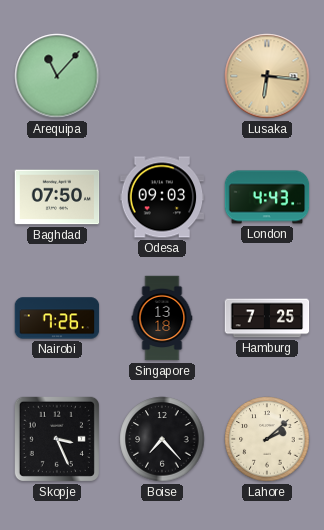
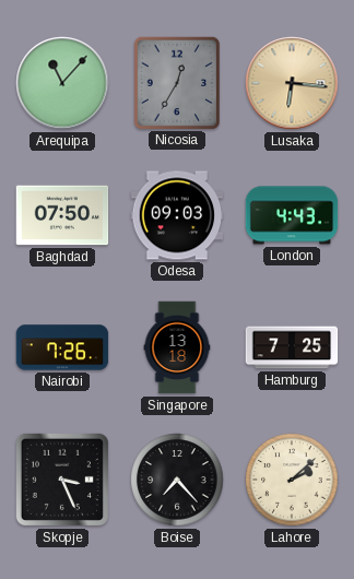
Nicosia: none -> 12:35 (176, 82)
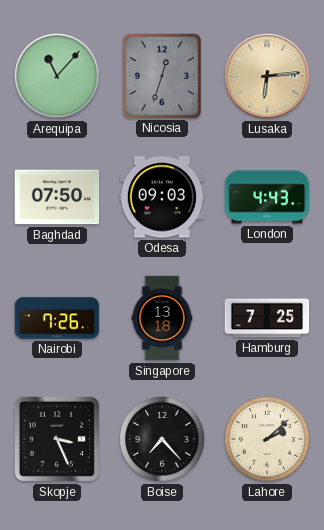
Nicosia: 12:35 -> 12:33 (161, 75)
Lusaka: 6:16 -> 6:14 (267, 76)
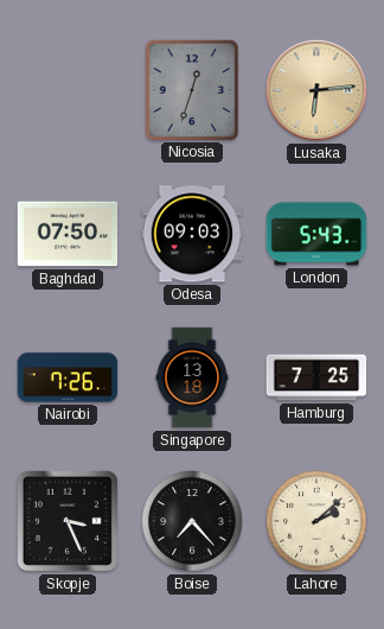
Arequipa: 11:07 -> none (57, 76)
London: 4:43 -> 5:43 (316, 234)
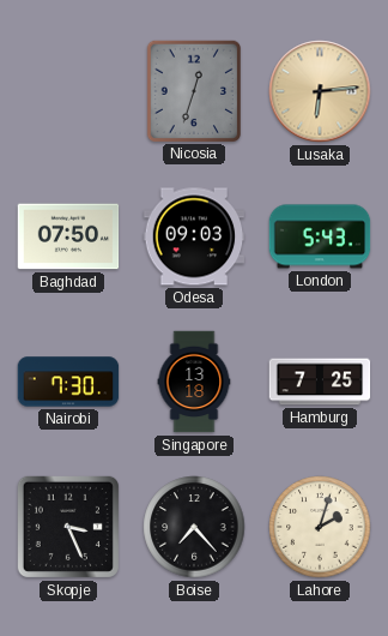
Nairobi: 7:26 -> 7:30 (68, 382)
Lahore: 2:08 -> 2:03 (320, 527)
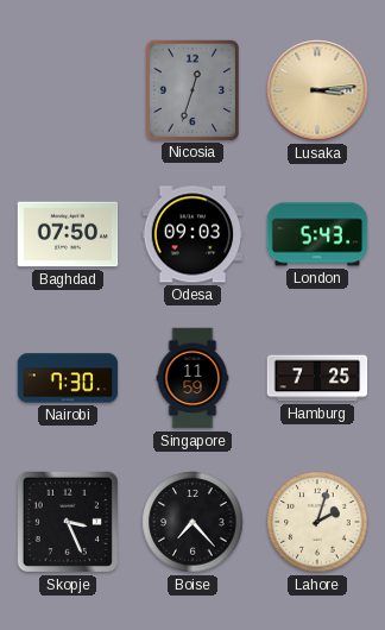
Lusaka: 6:14 -> 3:14 (317, 90)
Singapore: 13:18 -> 11:59 (192, 378)
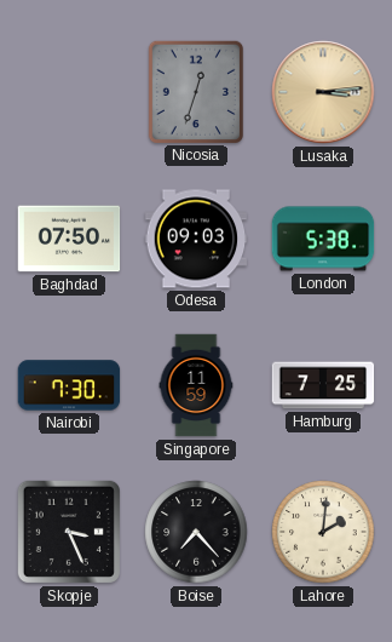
London: 5:43 -> 5:38 (323, 239)
Lahore: 2:03 -> 2:01 (323, 532)
